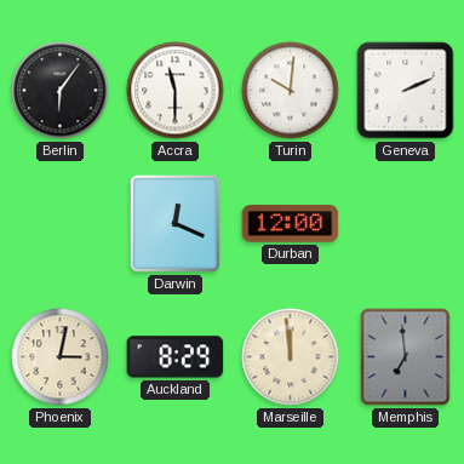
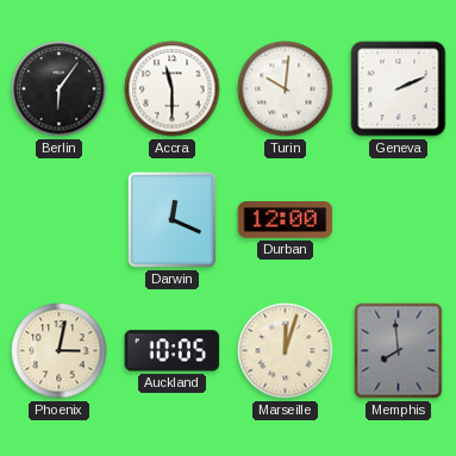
Auckland: 8:29 -> 10:05 (173, 351)
Marseille: 11:59 -> 12:03 (286, 351)
Memphis: 6:59 -> 7:59 (399, 351)
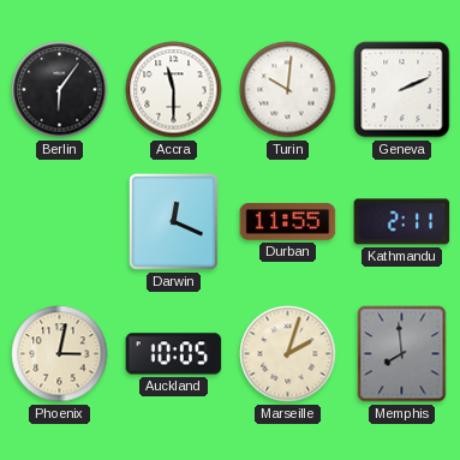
Durban: 12:00 -> 11:55 (288, 222)
Kathmandu: none -> 2:11 (402, 222)
Marseille: 12:03 -> 2:03 (288, 354)
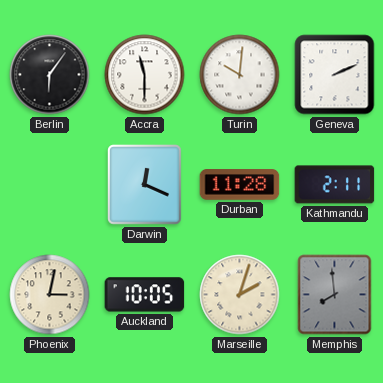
Durban: 11:55 -> 11:28 (240, 185)
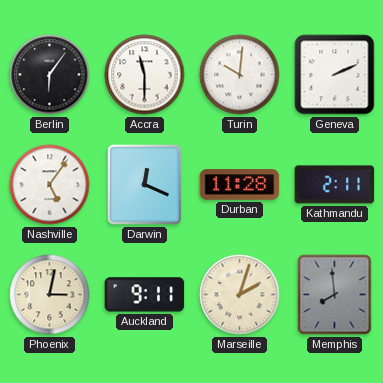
Nashville: none -> 5:06 (50, 185)
Auckland: 10:05 -> 9:11 (145, 295)
